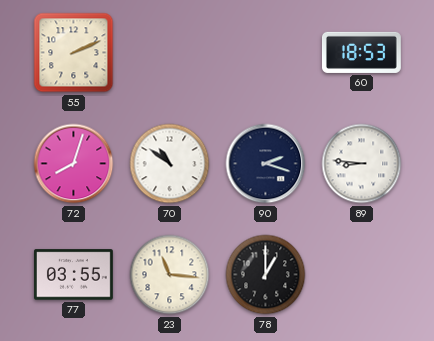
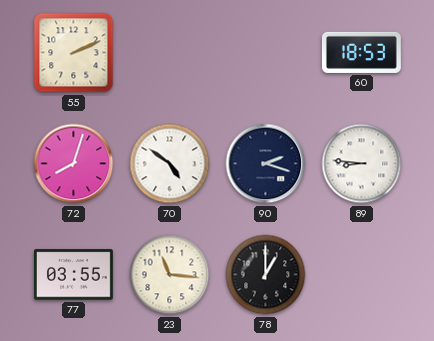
70: 10:51 -> 4:51 (170, 164)
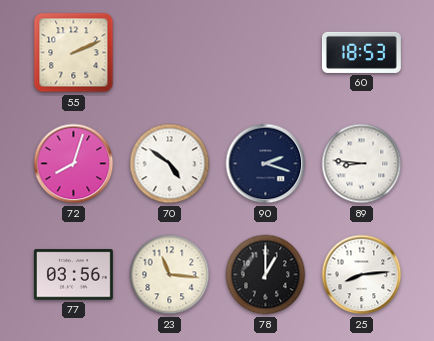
77: 03:55 -> 03:56 (73, 275)
25: none -> 8:14 (362, 275)
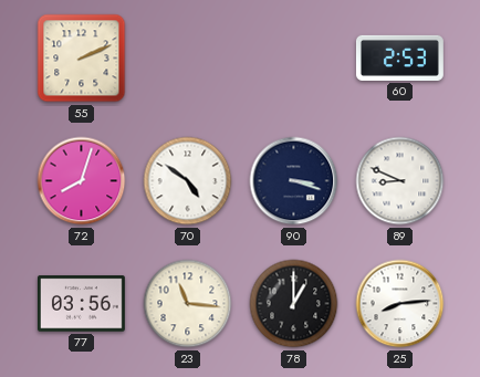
60: 18:53 -> 2:53 (399, 57)
90: 2:18 -> 3:18 (294, 181)
89: 8:46 -> 8:49 (400, 181)
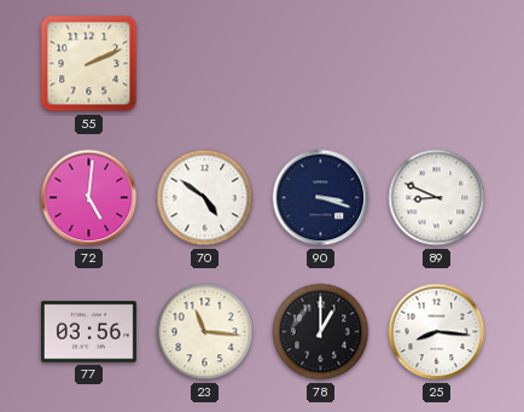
60: 2:53 -> none (399, 57)
72: 8:03 -> 5:01 (89, 198)
25: 8:14 -> 8:16 (437, 332)
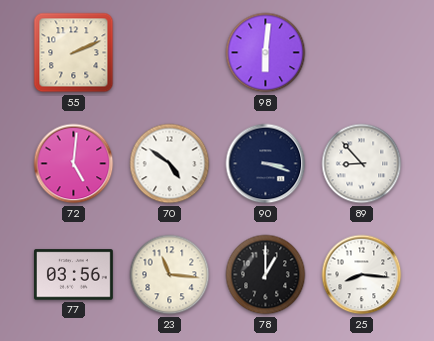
98: none -> 6:01 (266, 53)
89: 8:49 -> 8:53 (362, 164)
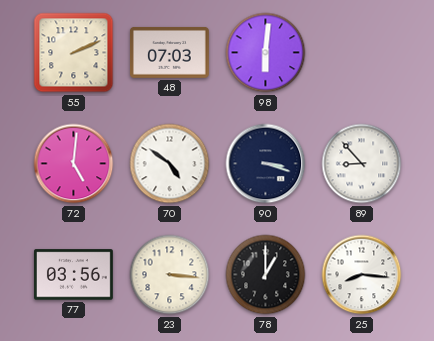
48: none -> 07:03 (169, 52)
23: 11:16 -> 3:16 (170, 275)
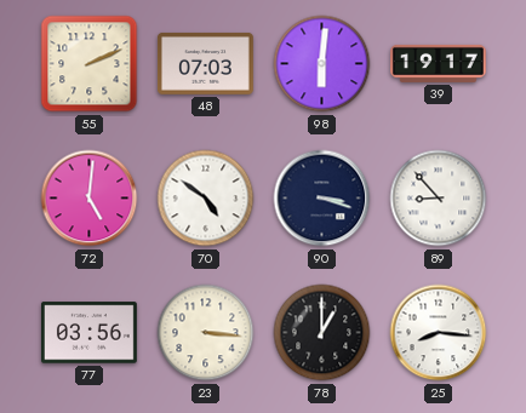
39: none -> 19:17 (439, 63)
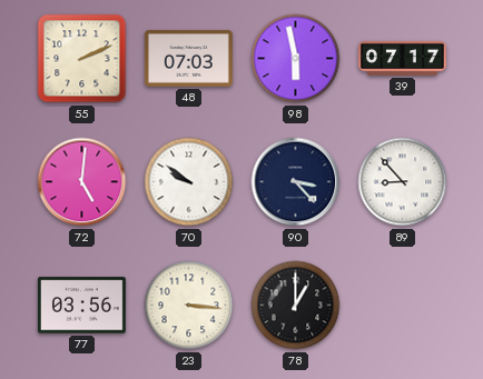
98: 6:01 -> 5:58 (296, 59)
39: 19:17 -> 07:17 (403, 58)
70: 4:51 -> 9:51 (189, 182)
90: 3:18 -> 3:23 (296, 182)
25: 8:16 -> none (439, 333)
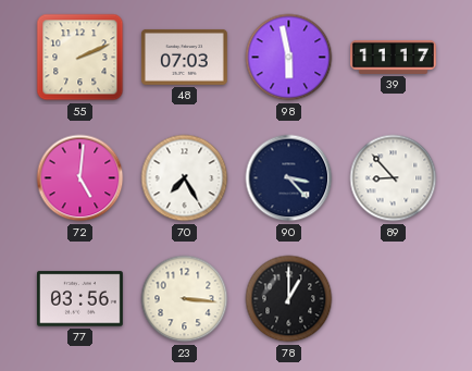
39: 07:17 -> 11:17 (394, 57)
70: 9:51 -> 7:25 (185, 178)
